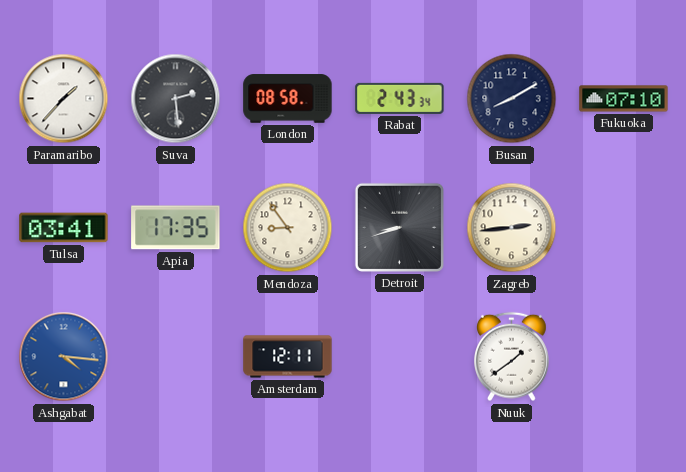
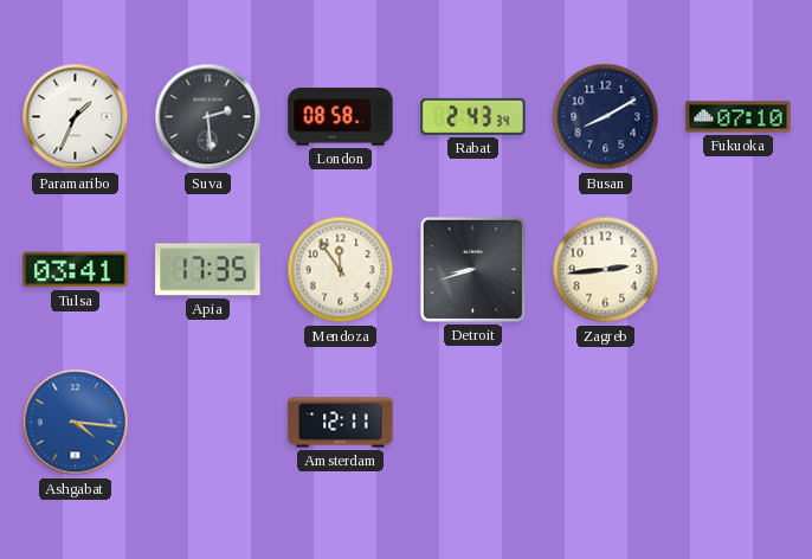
Paramaribo: 1:37 -> 1:34 (76, 117)
Mendoza: 8:54 -> 11:54 (341, 270)
Nuuk: 1:39 -> none (512, 357)
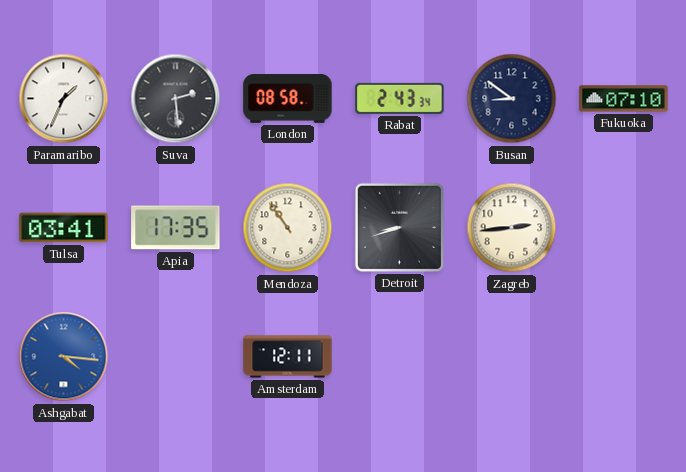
Busan: 8:10 -> 8:51 (512, 99)
Mendoza: 11:54 -> 10:54 (288, 228)
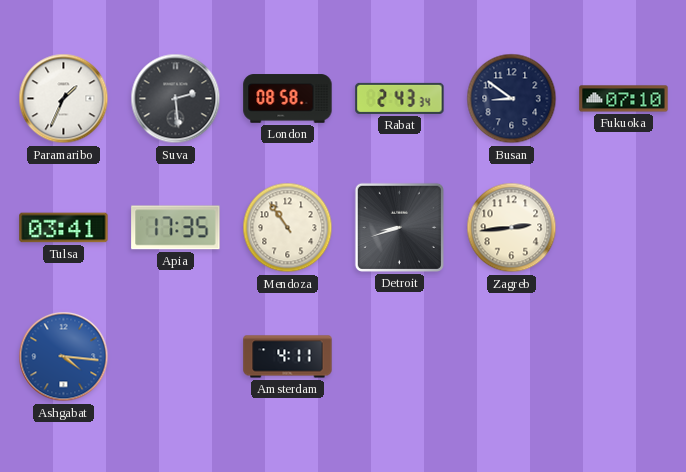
Amsterdam: 12:11 -> 4:11 (288, 357)
